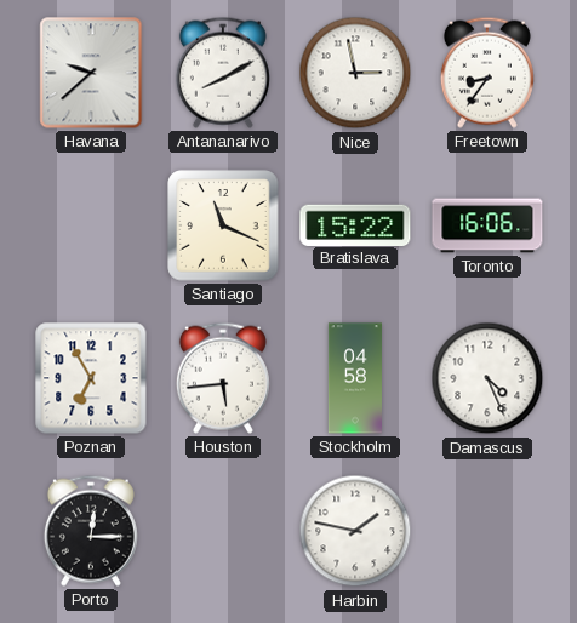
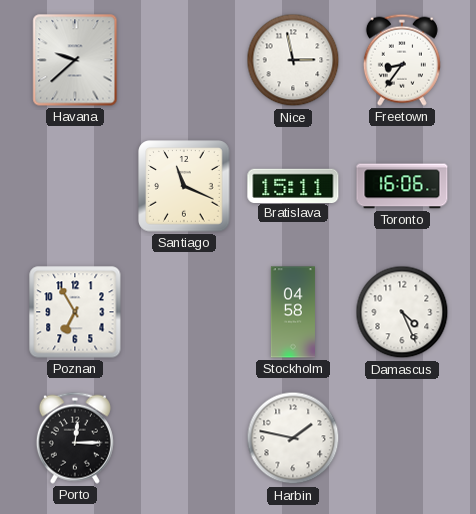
Antananarivo: 8:10 -> none (223, 73)
Bratislava: 15:22 -> 15:11 (293, 185)
Houston: 5:44 -> none (223, 378)
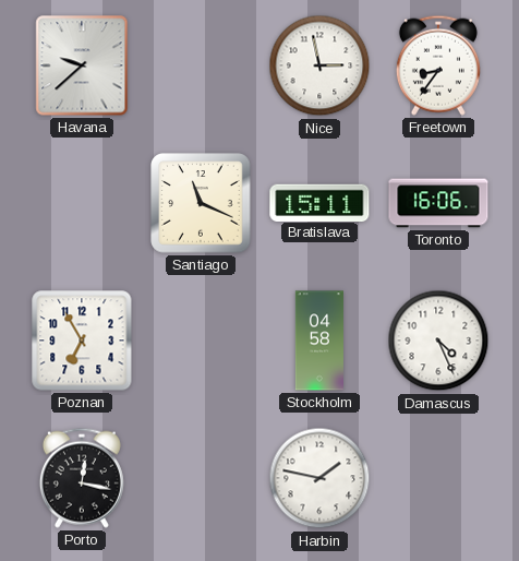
Porto: 12:15 -> 12:17 (82, 478)
